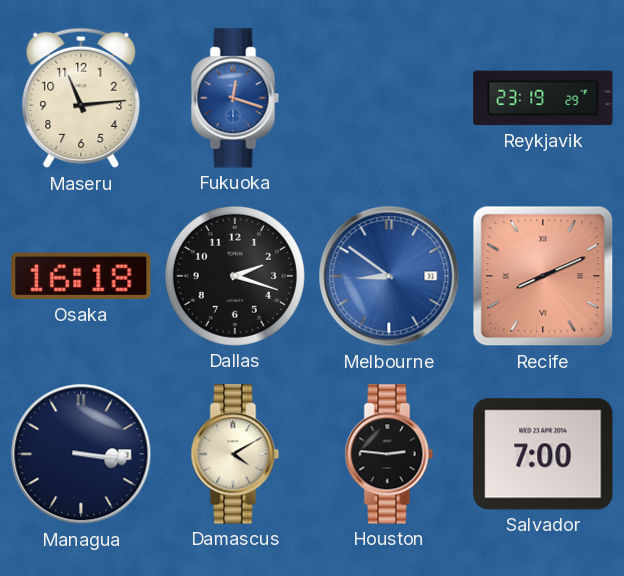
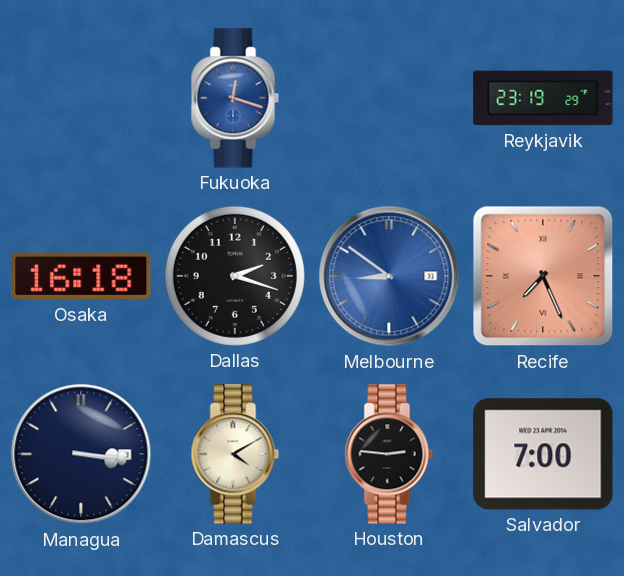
Maseru: 11:14 -> none (81, 98)
Recife: 8:11 -> 7:26 (543, 276)
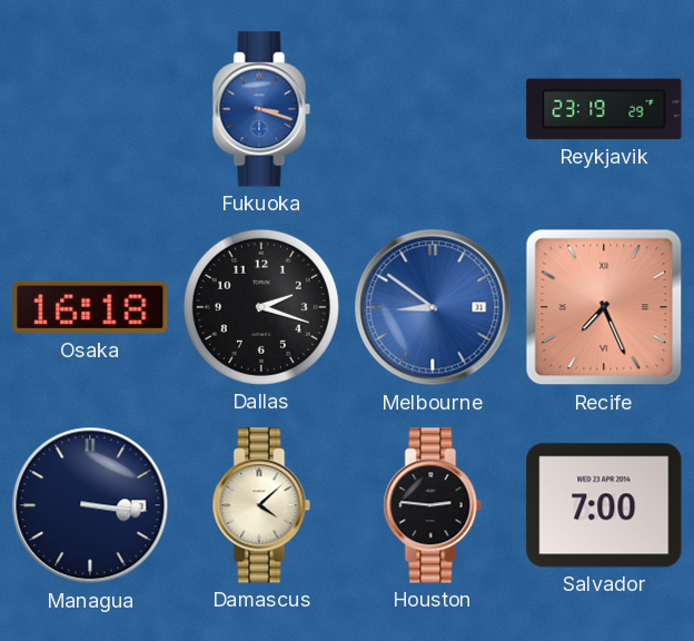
Fukuoka: 12:18 -> 3:18 (261, 109)
Damascus: 4:10 -> 4:08 (261, 505)
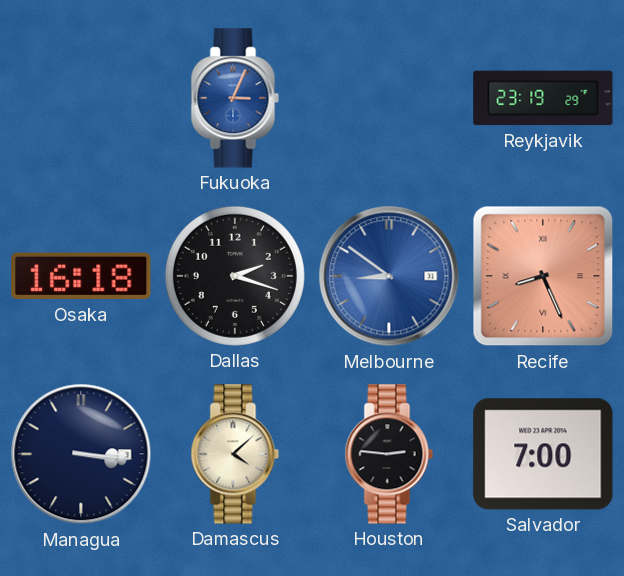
Fukuoka: 3:18 -> 3:04 (235, 98)
Recife: 7:26 -> 8:26 (543, 276)
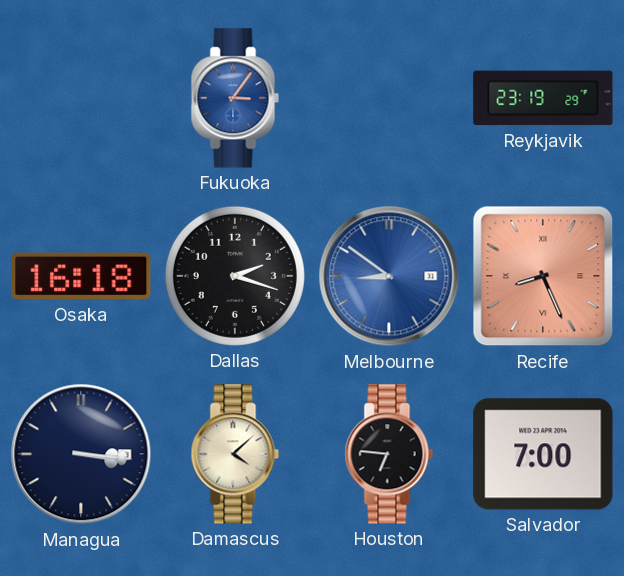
Fukuoka: 3:04 -> 3:06 (235, 98)
Houston: 2:46 -> 6:46 (389, 454)
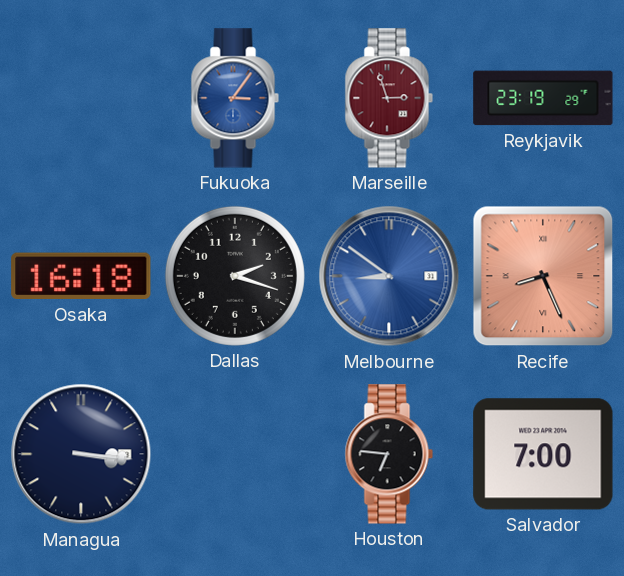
Marseille: none -> 2:57 (389, 98)
Damascus: 4:08 -> none (235, 454)
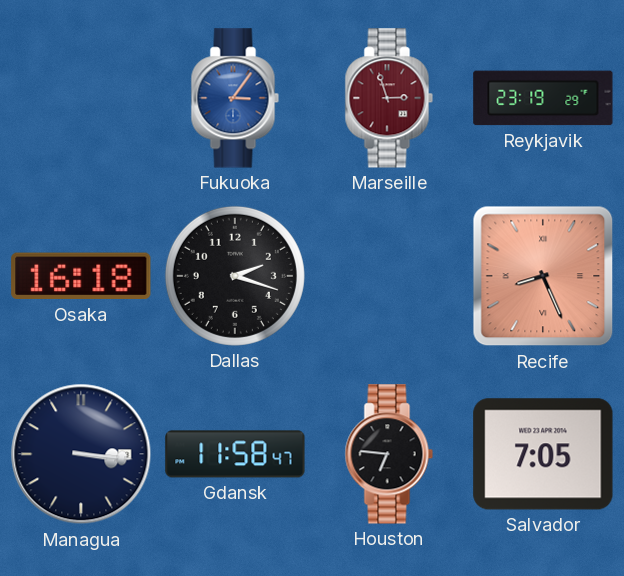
Melbourne: 8:51 -> none (389, 276)
Gdansk: none -> 11:58 (235, 454)
Salvador: 7:00 -> 7:05 (543, 454)
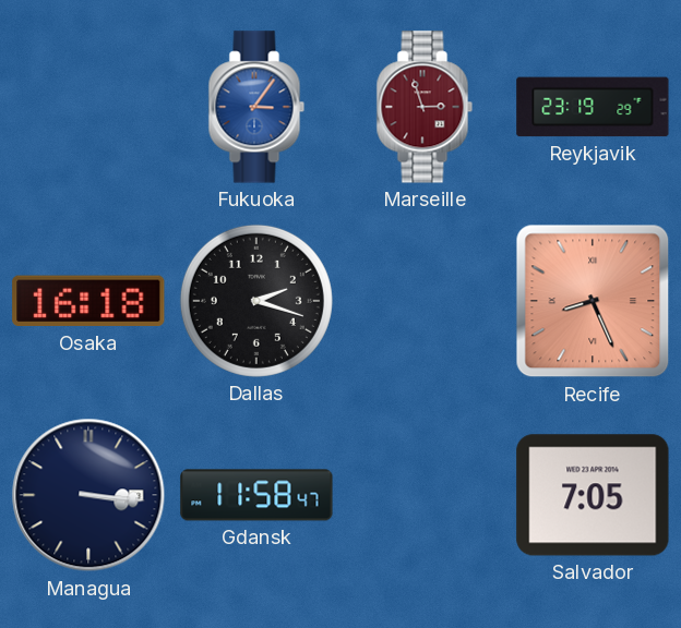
Houston: 6:46 -> none (389, 454)
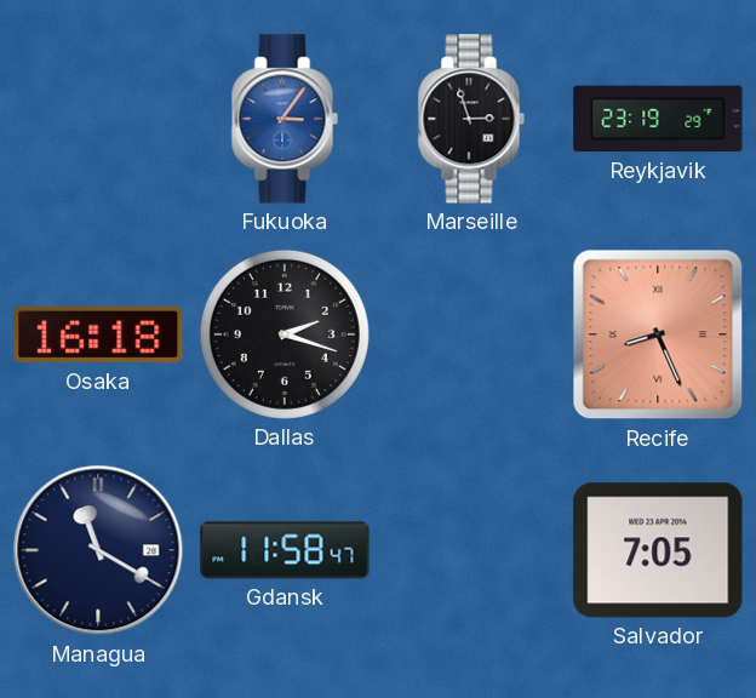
Marseille dial: burgundy -> black (471, 119)
Managua: 3:16 -> 11:20 (98, 550)
